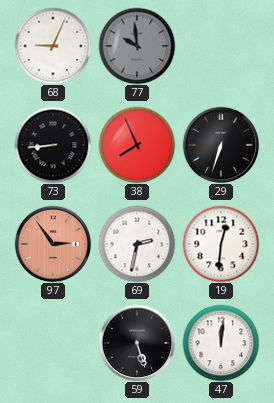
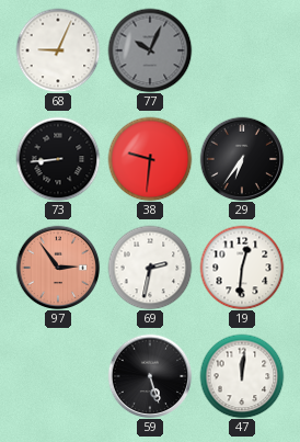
77: 9:59 -> 10:04 (150, 50)
38: 7:56 -> 9:31 (150, 159)
29: 6:33 -> 6:36 (242, 159)
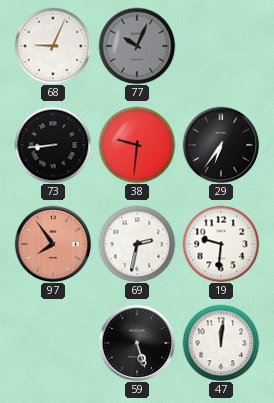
97: 2:54 -> 7:54 (53, 244)
19: 12:31 -> 9:31 (221, 244)
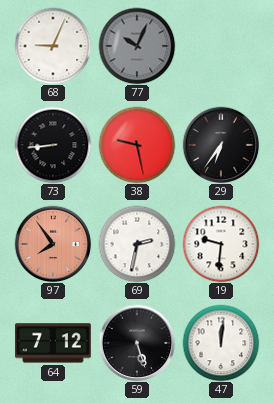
38: 9:31 -> 9:28 (137, 145)
64: none -> 7:12 (53, 343)
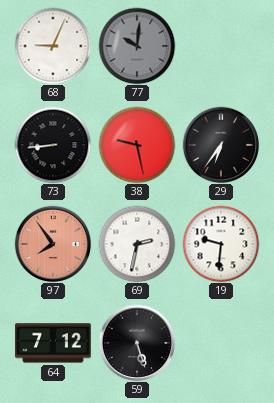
77: 10:04 -> 10:01 (137, 46)
47: 12:01 -> none (221, 343)
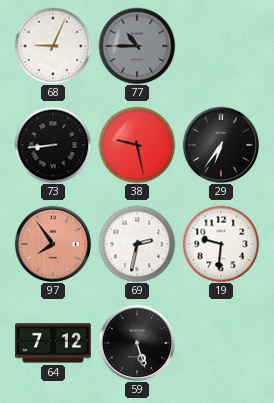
77: 10:01 -> 10:45 (137, 46)
